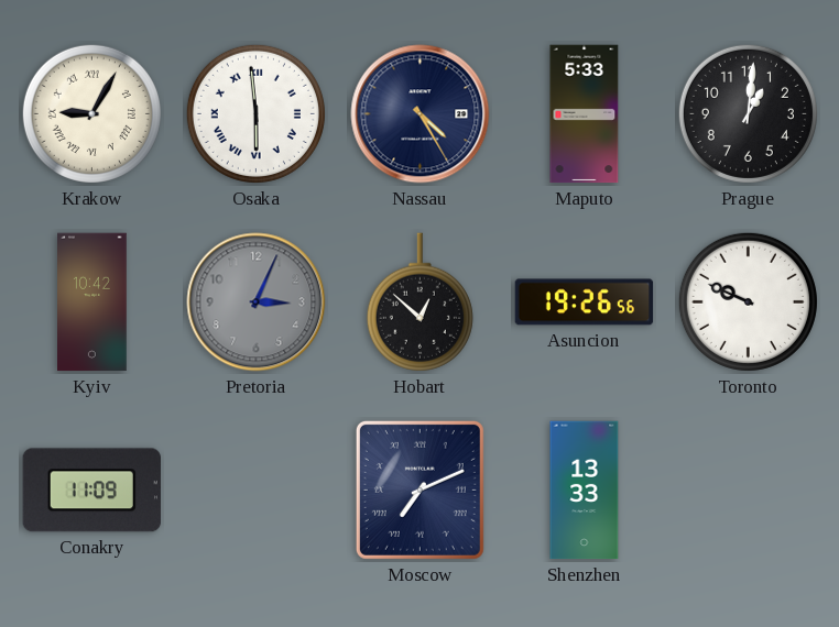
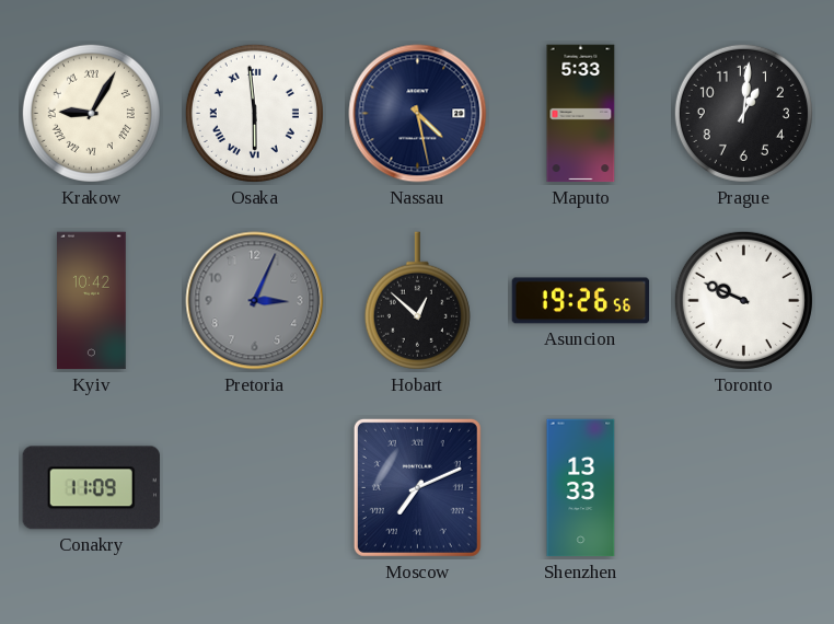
Nassau: 4:25 -> 4:28 (418, 114)
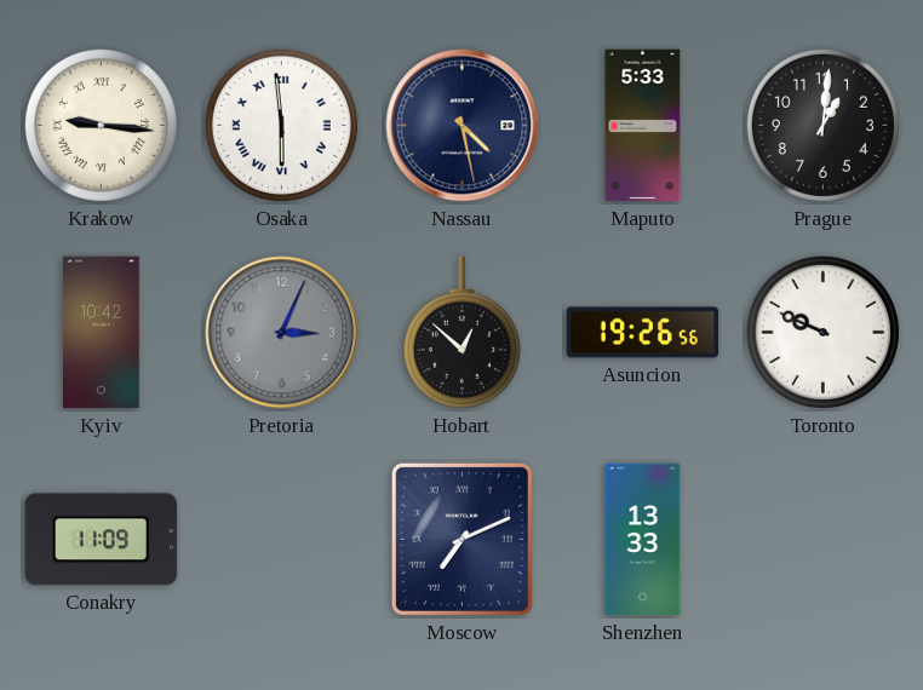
Krakow: 9:05 -> 9:16 (101, 125)
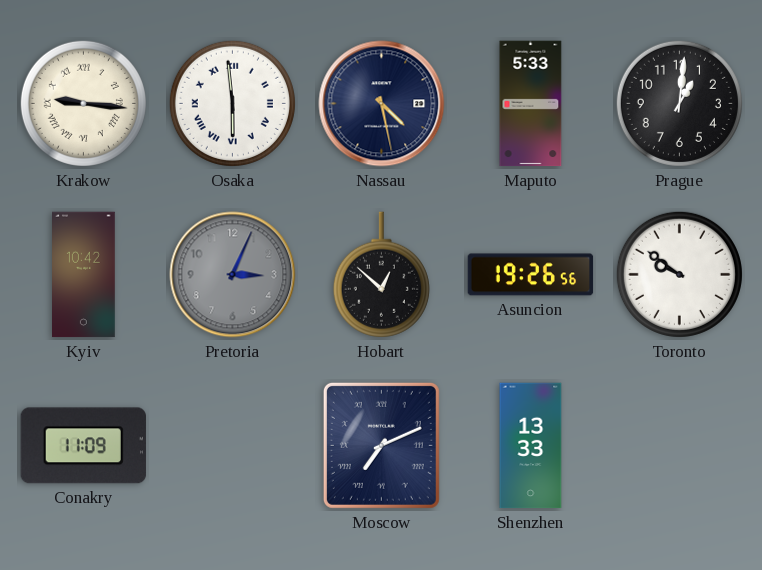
Toronto: 9:49 -> 9:51 (679, 274)
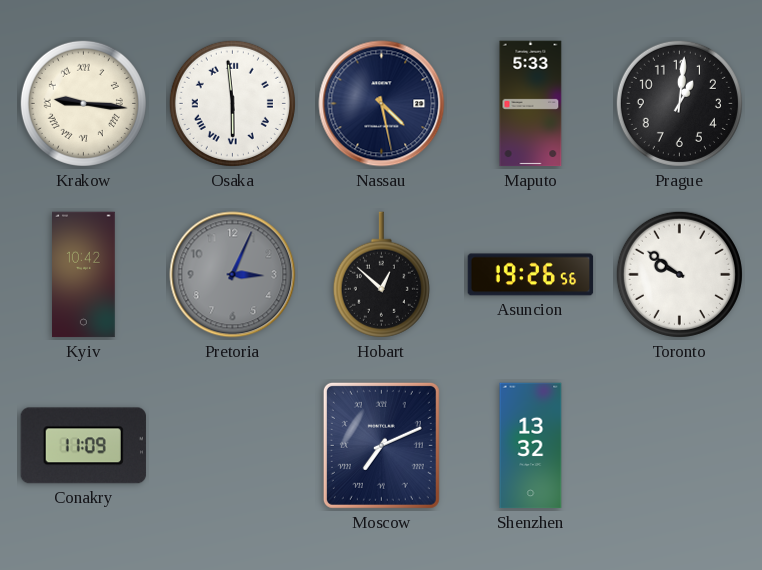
Shenzhen: 13:33 -> 13:32 (531, 446)
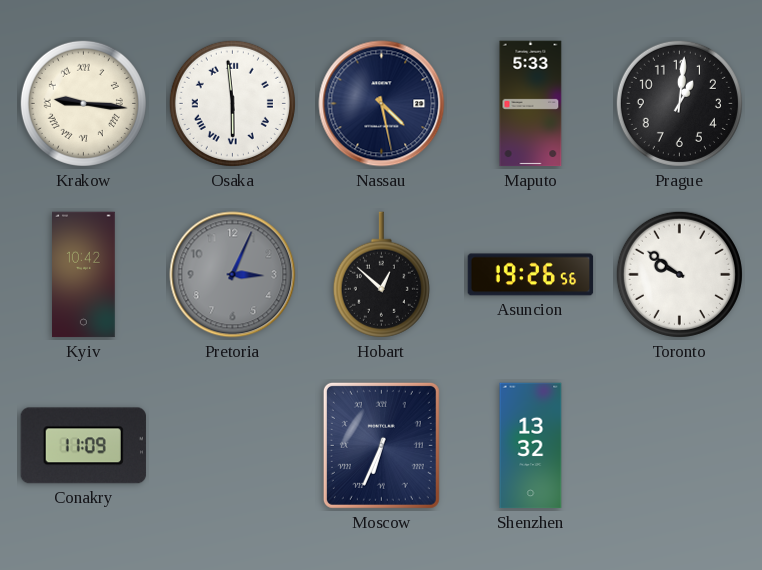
Moscow: 7:11 -> 6:34 (381, 445)
